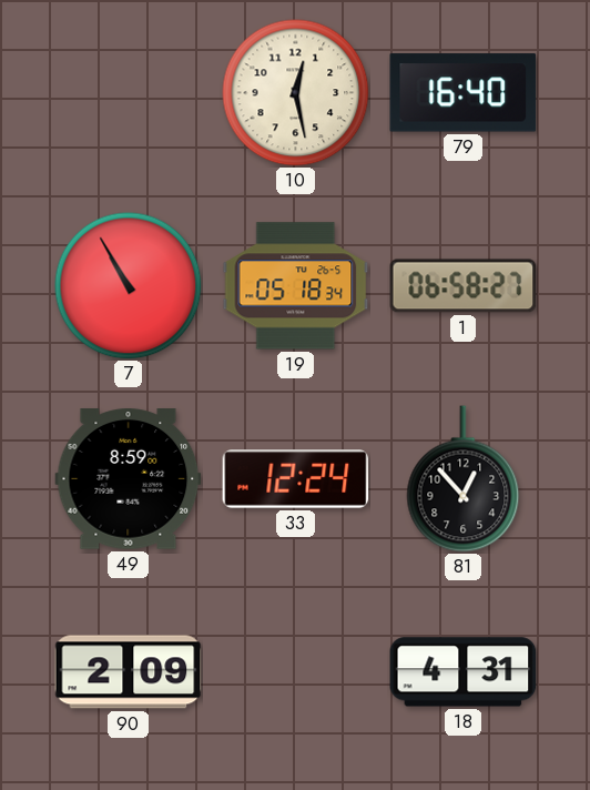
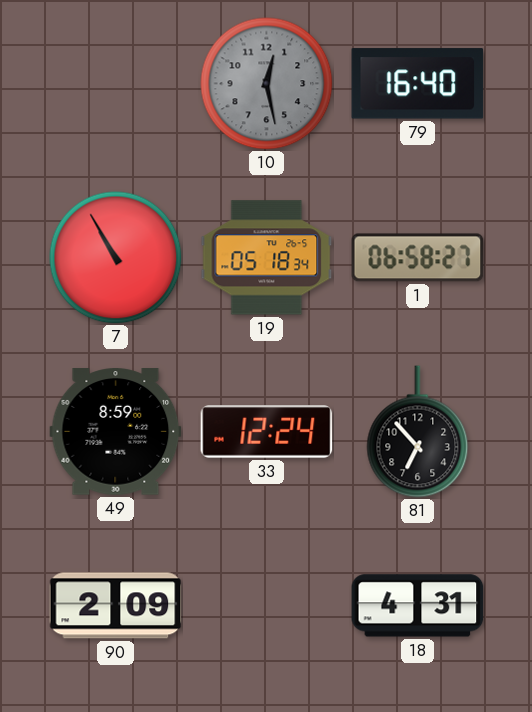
10 dial: cream -> grey (267, 84)
81: 12:53 -> 6:53 (418, 432)
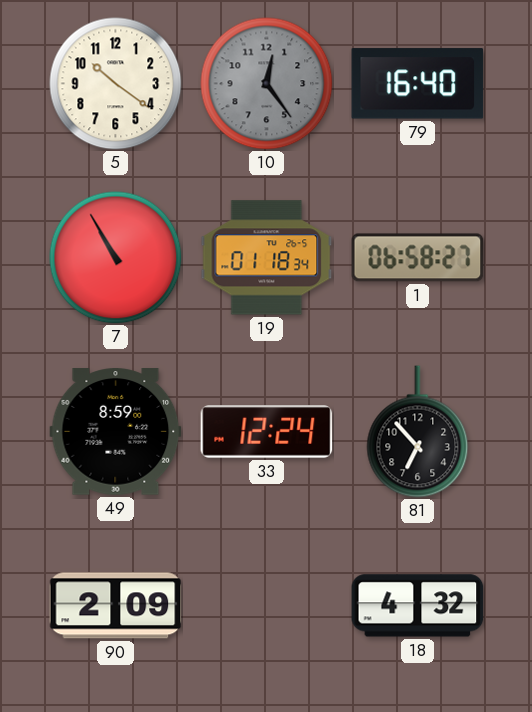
5: none -> 10:21 (116, 84)
10: 12:28 -> 12:24 (267, 84)
19: 05:18 -> 01:18 (267, 258)
18: 4:31 -> 4:32 (418, 606)
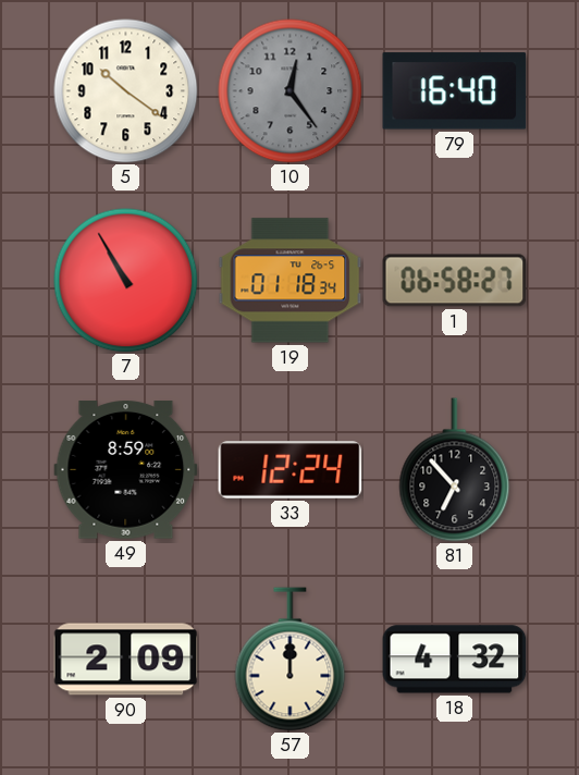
57: none -> 12:00 (291, 660)
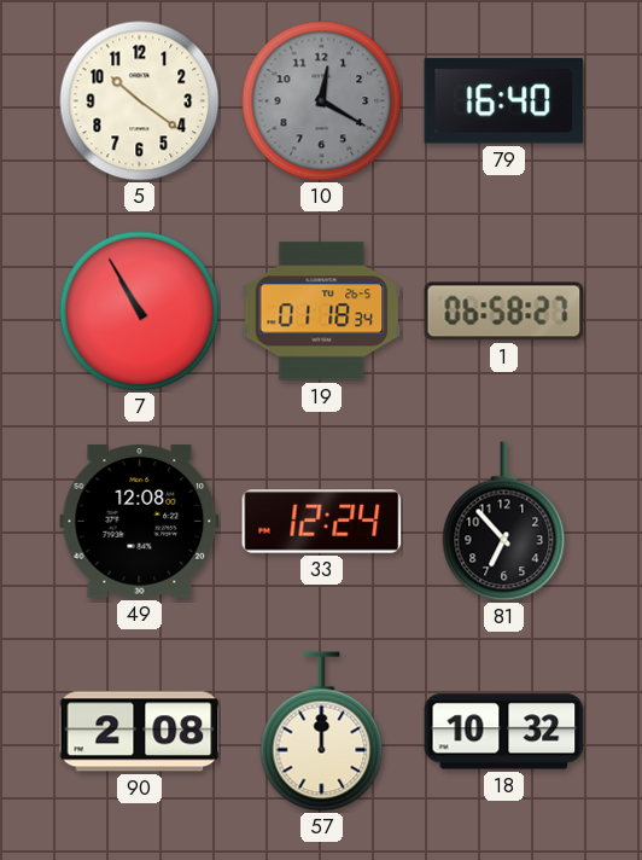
10: 12:24 -> 12:20 (322, 101)
49: 8:59 -> 12:08 (140, 522)
90: 2:09 -> 2:08 (140, 732)
18: 4:32 -> 10:32 (504, 732)
